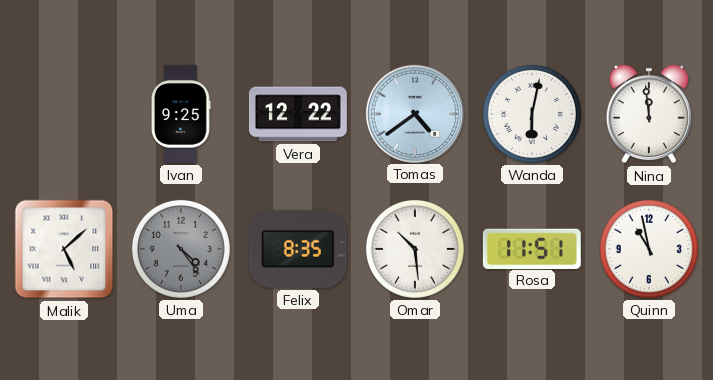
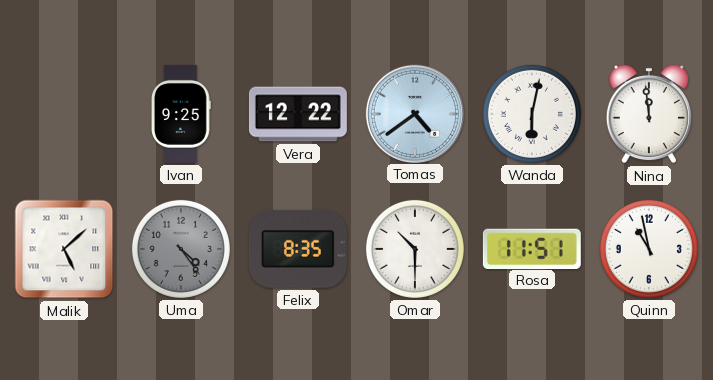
Omar: 10:29 -> 10:30 (415, 249)
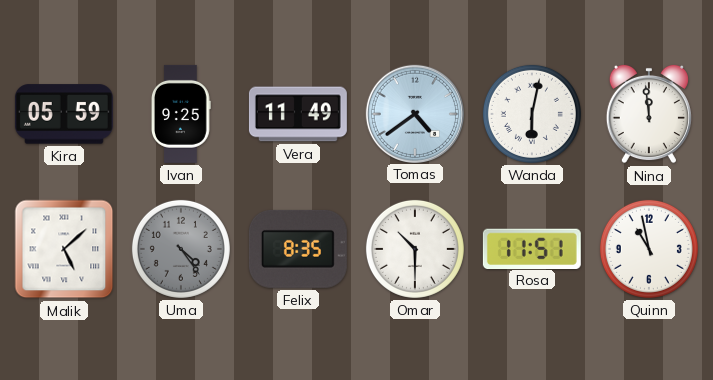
Kira: none -> 05:59 (64, 114)
Vera: 12:22 -> 11:49 (298, 114)
